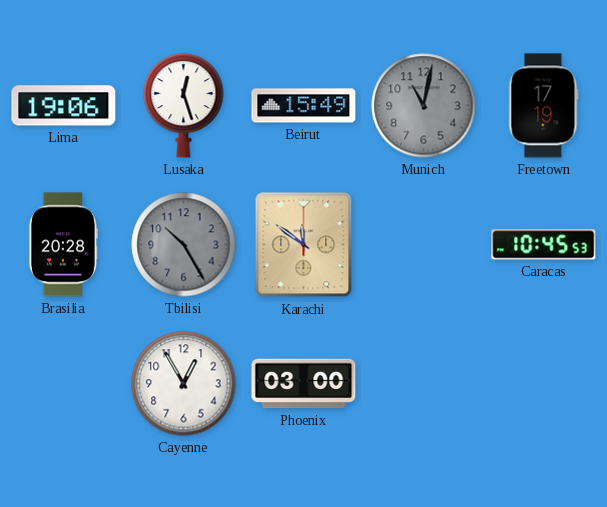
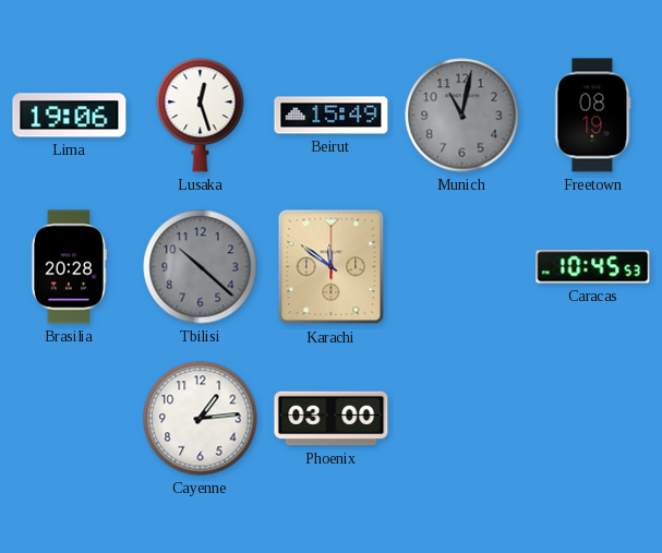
Freetown: 17:19 -> 08:19 (593, 116)
Tbilisi: 10:25 -> 10:22 (201, 267)
Cayenne: 12:55 -> 1:14 (201, 419)
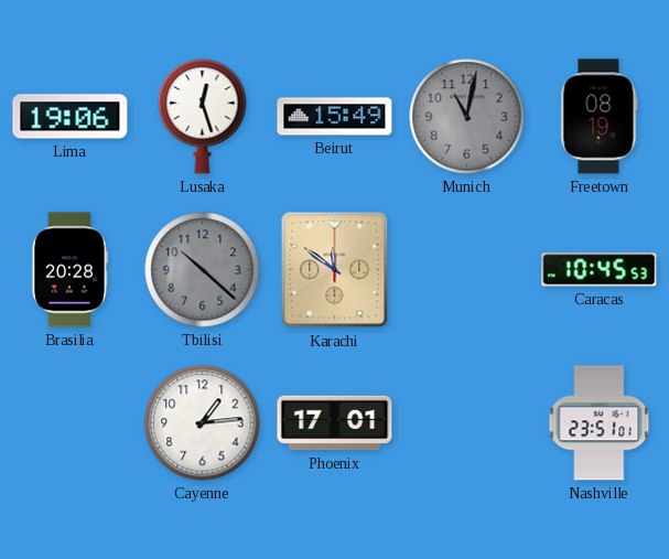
Phoenix: 03:00 -> 17:01 (335, 423)
Nashville: none -> 23:51 (600, 423)
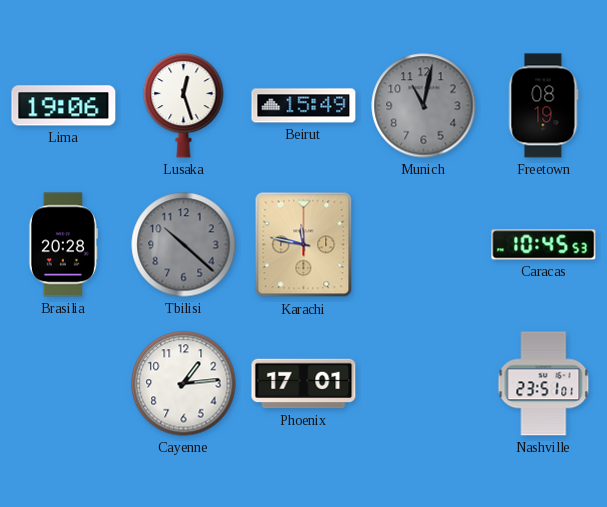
Karachi: 11:51 -> 11:47 (304, 245)
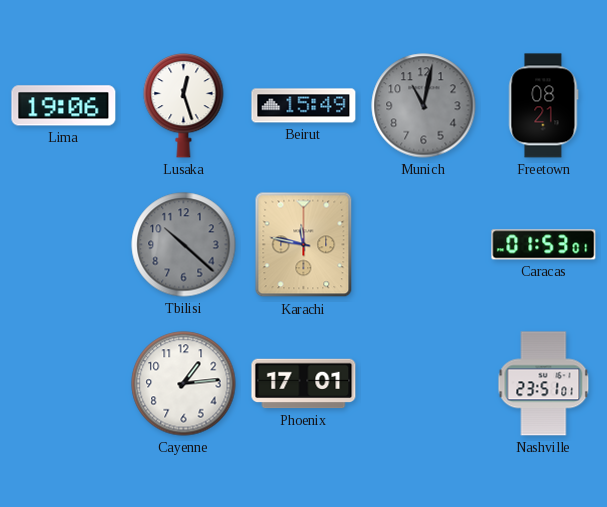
Freetown: 08:19 -> 08:21 (544, 106)
Brasilia: 20:28 -> none (63, 245)
Caracas: 10:45 -> 01:53 (544, 245)
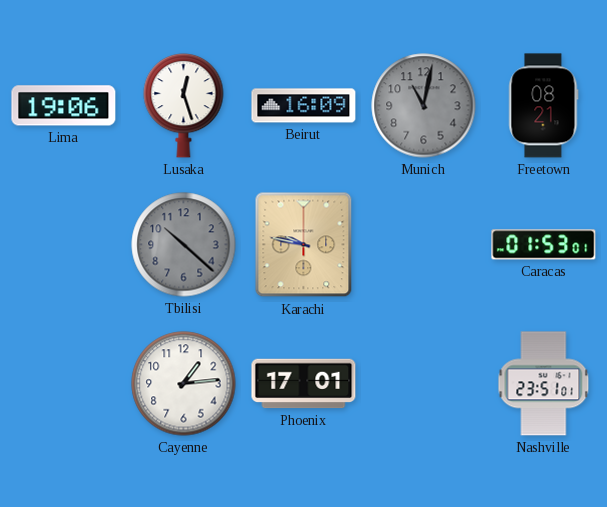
Beirut: 15:49 -> 16:09 (304, 106)
Karachi: 11:47 -> 9:47 (304, 245)
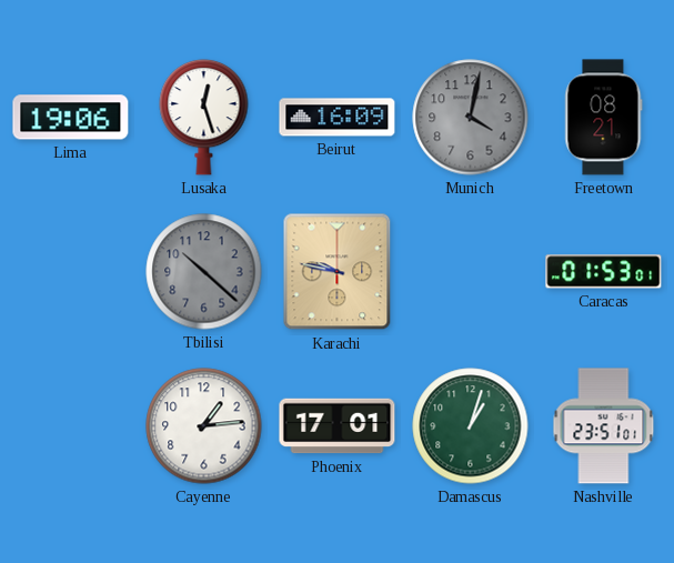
Munich: 11:02 -> 4:02 (471, 118)
Damascus: none -> 1:03 (471, 426)
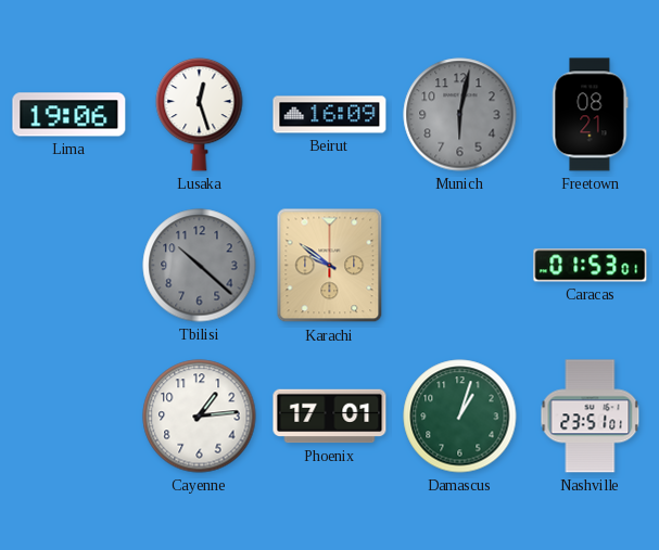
Munich: 4:02 -> 6:02 (460, 115)
Karachi: 9:47 -> 9:51 (330, 266)
